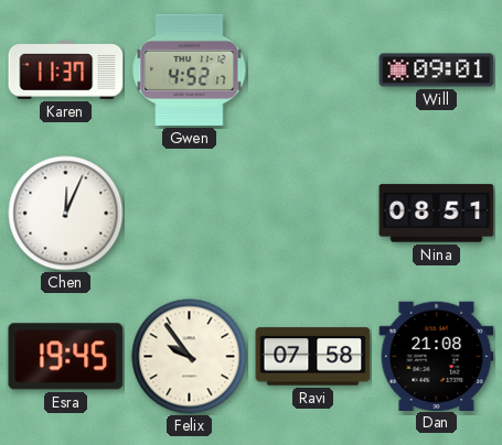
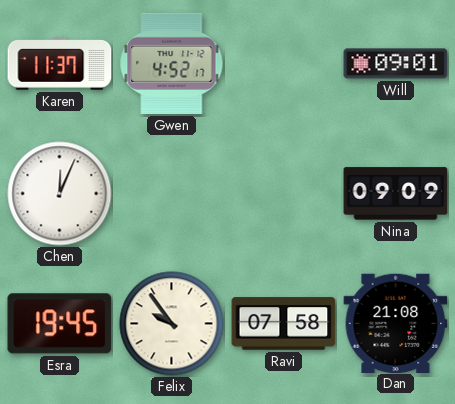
Nina: 08:51 -> 09:09 (396, 194)
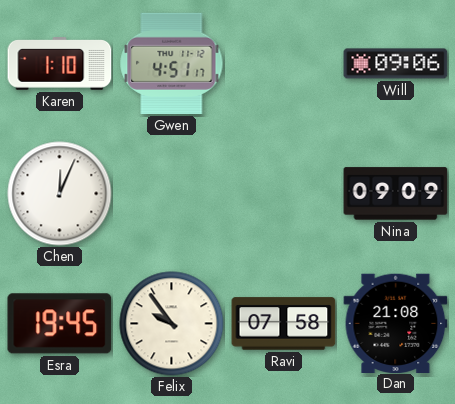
Karen: 11:37 -> 1:10 (60, 64)
Gwen: 4:52 -> 4:51 (172, 63)
Will: 09:01 -> 09:06 (396, 64)
